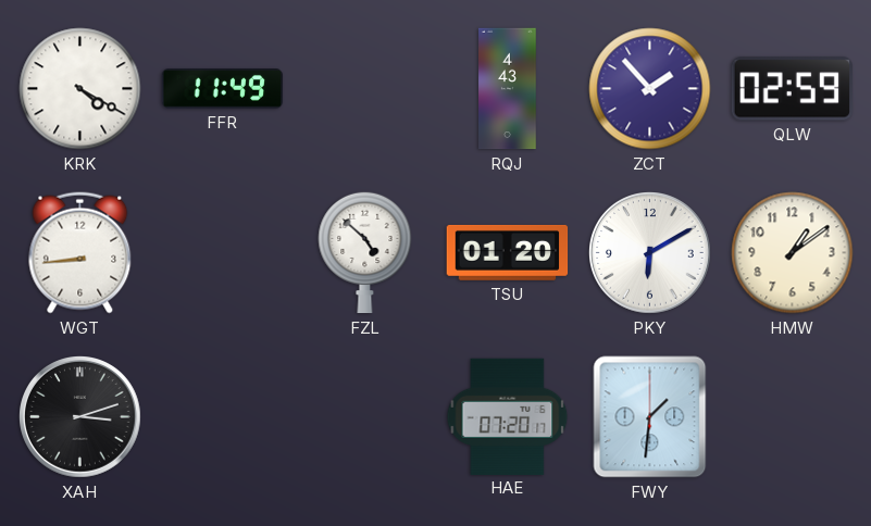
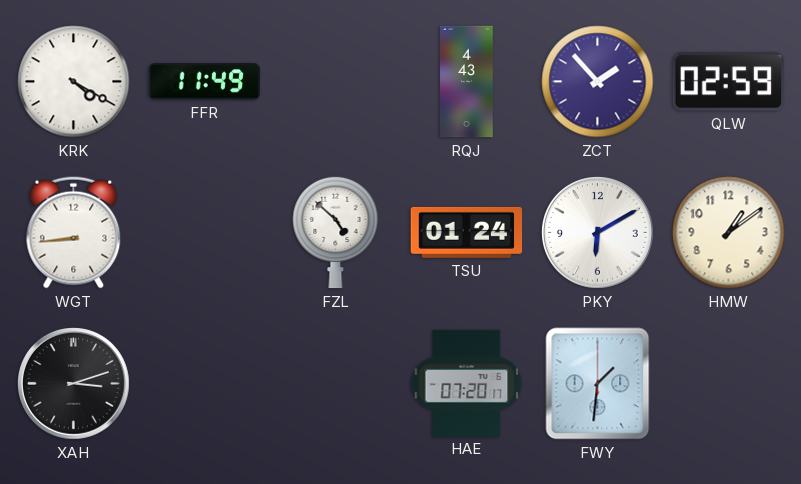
TSU: 01:20 -> 01:24 (467, 232)
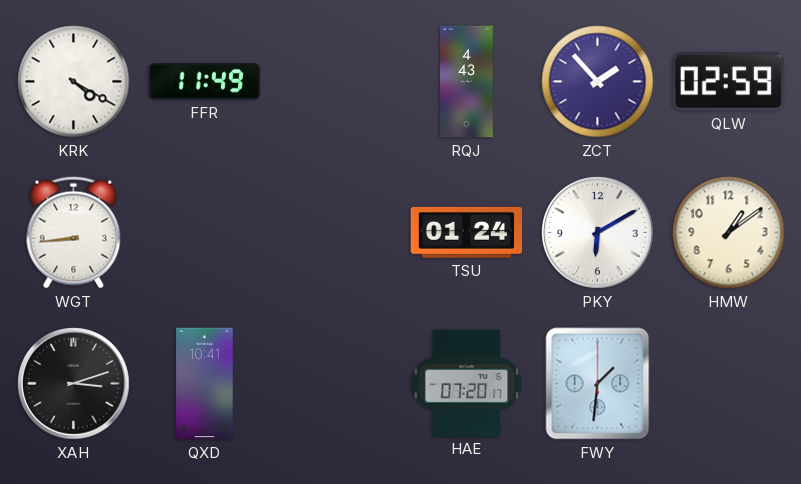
FZL: 4:52 -> none (336, 232)
QXD: none -> 10:41 (205, 384)
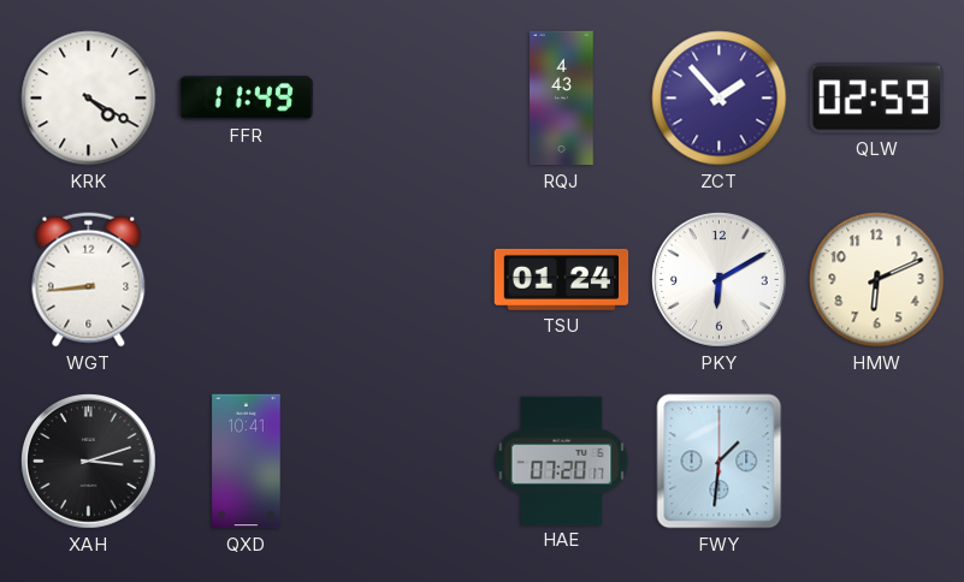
HMW: 1:09 -> 6:11 (877, 280)
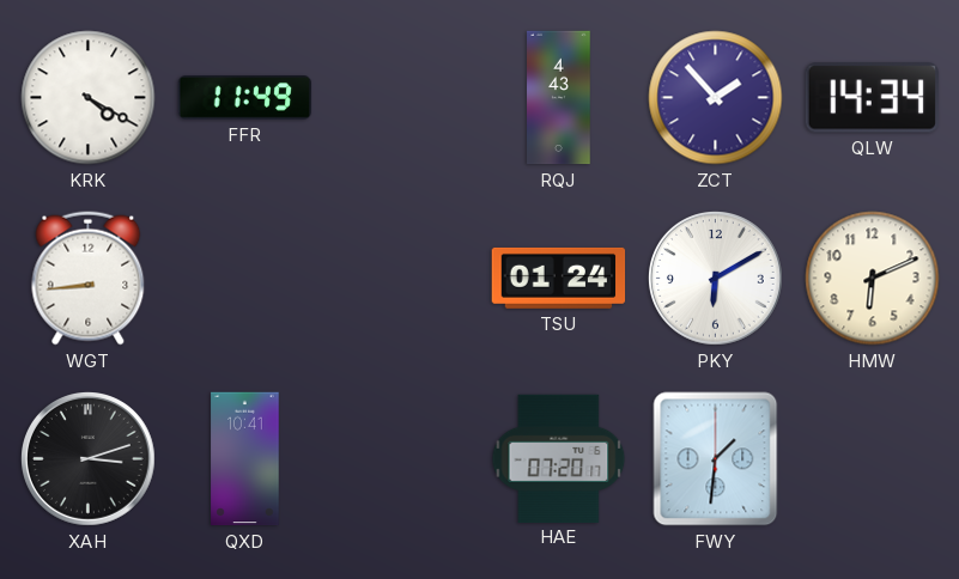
QLW: 02:59 -> 14:34 (872, 98)
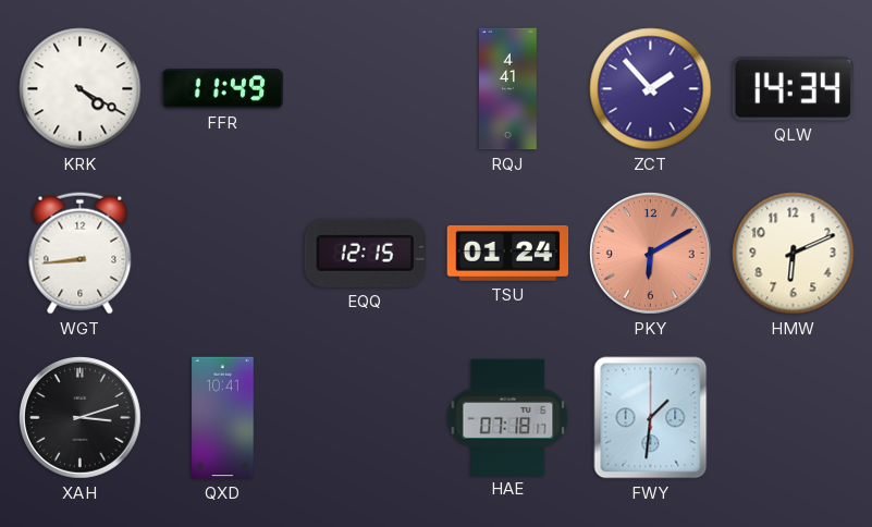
RQJ: 4:43 -> 4:41 (508, 89)
EQQ: none -> 12:15 (365, 253)
PKY dial: white -> salmon (651, 254)
HAE: 07:20 -> 07:18 (508, 417)
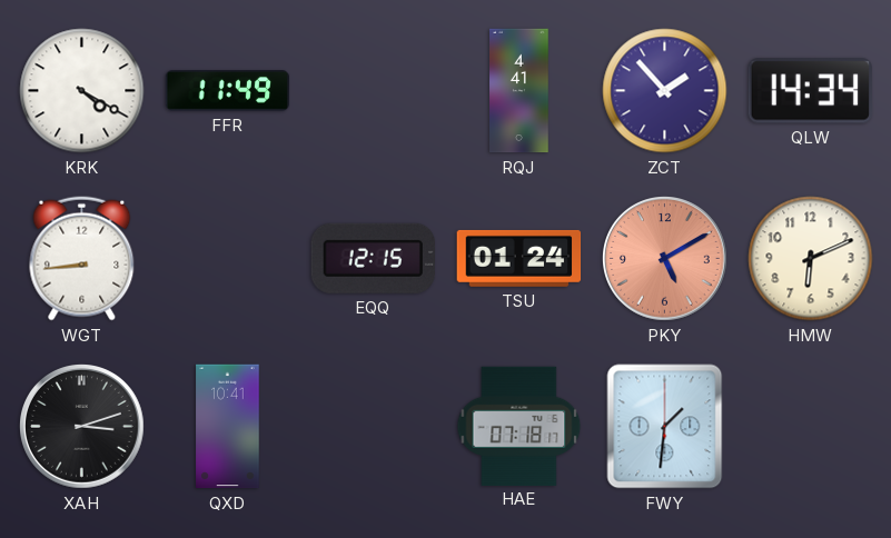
PKY: 6:10 -> 5:10 (665, 259)
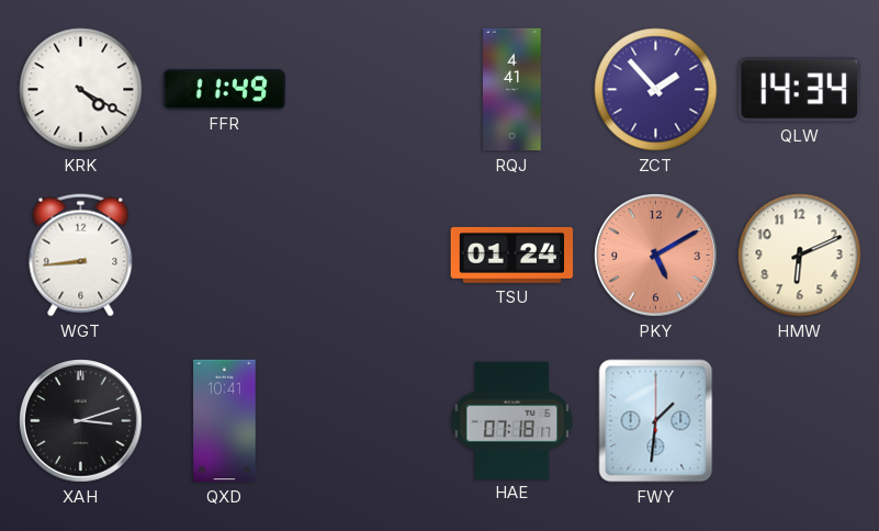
EQQ: 12:15 -> none (373, 258)
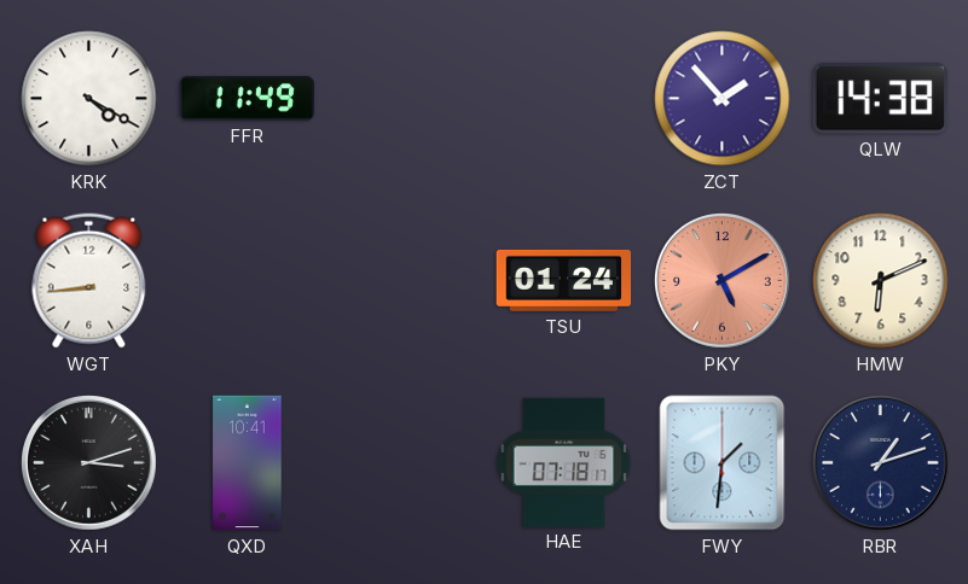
RQJ: 4:41 -> none (512, 90)
QLW: 14:34 -> 14:38 (880, 99)
RBR: none -> 1:12 (881, 463)
